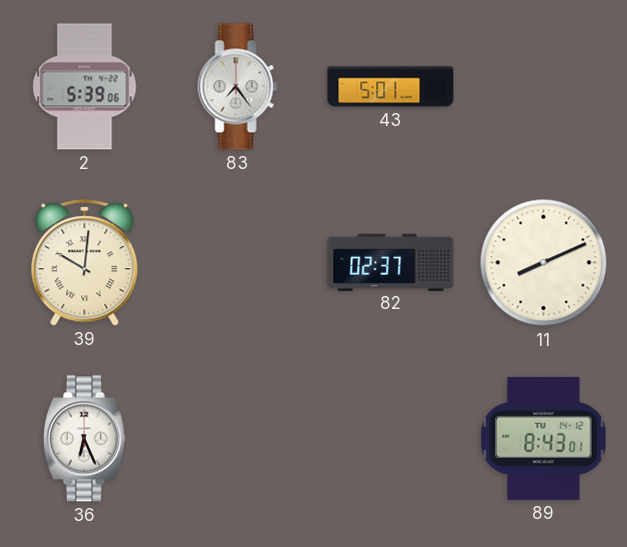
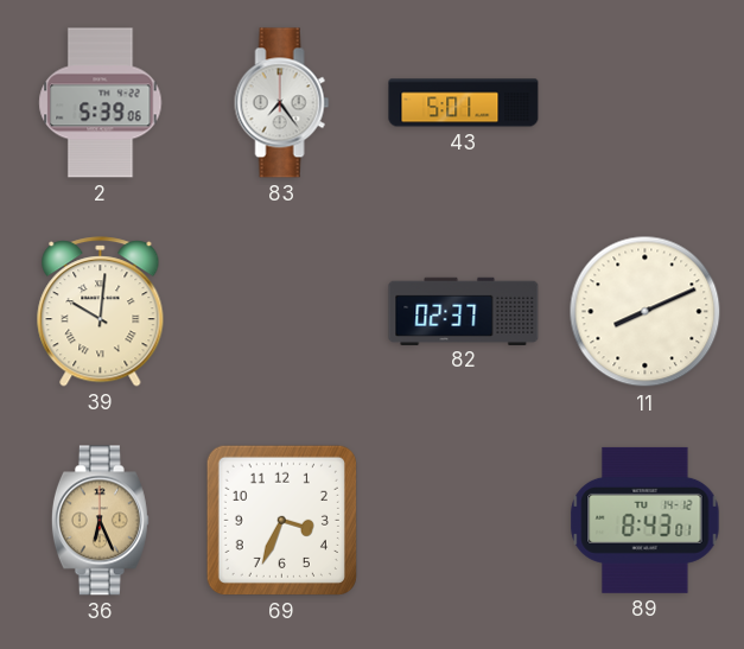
36 dial: white -> champagne (100, 521)
69: none -> 3:34 (281, 520)
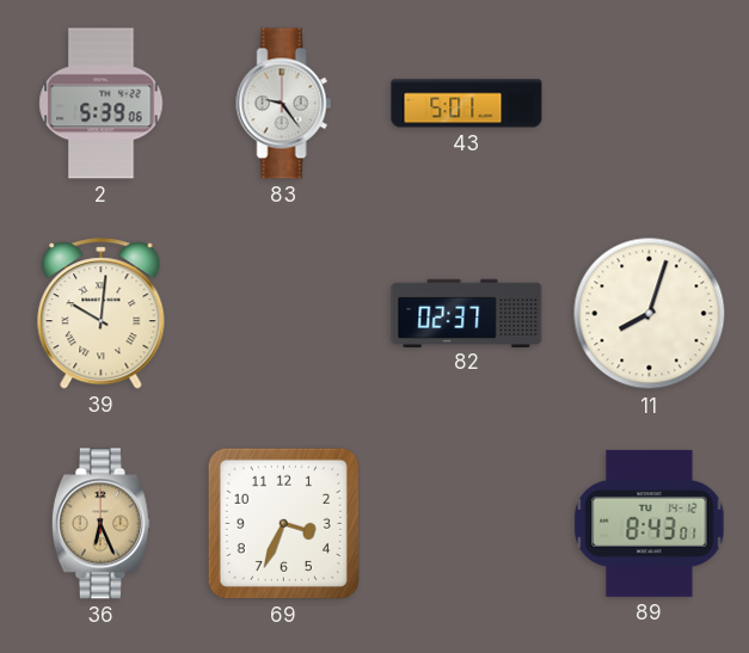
83: 7:24 -> 9:24 (284, 104)
11: 8:11 -> 8:03 (650, 314)
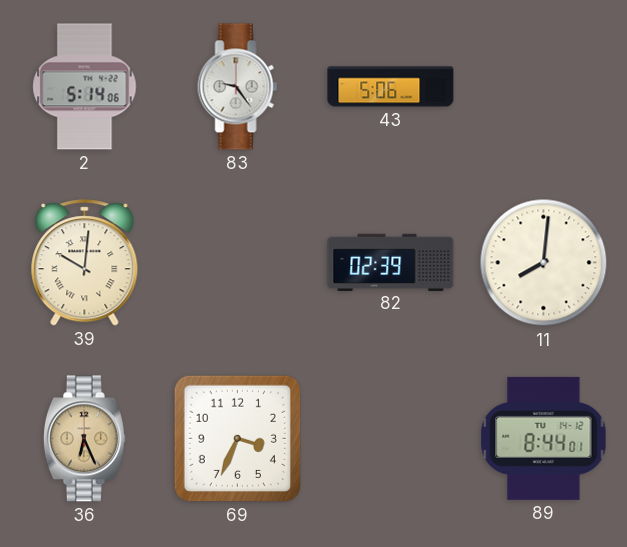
2: 5:39 -> 5:14 (85, 87)
43: 5:01 -> 5:06 (391, 87)
82: 02:37 -> 02:39 (391, 262)
11: 8:03 -> 8:01 (544, 263)
89: 8:43 -> 8:44 (544, 438)
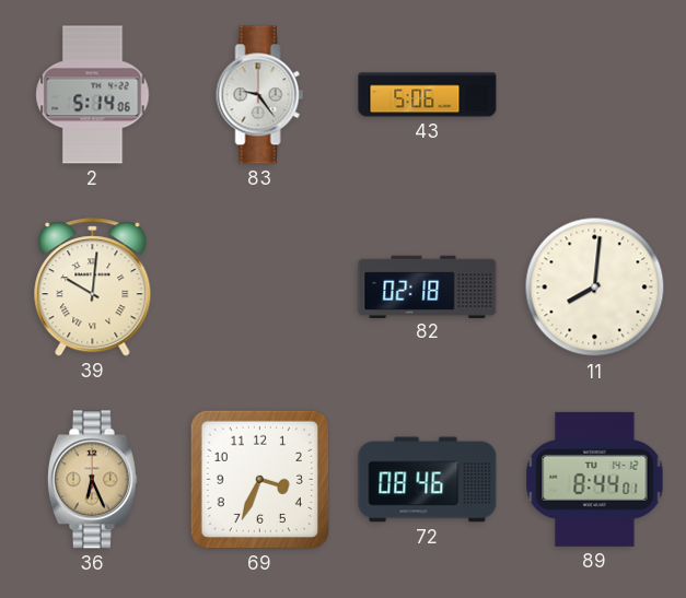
82: 02:39 -> 02:18 (428, 286)
72: none -> 08:46 (428, 480)
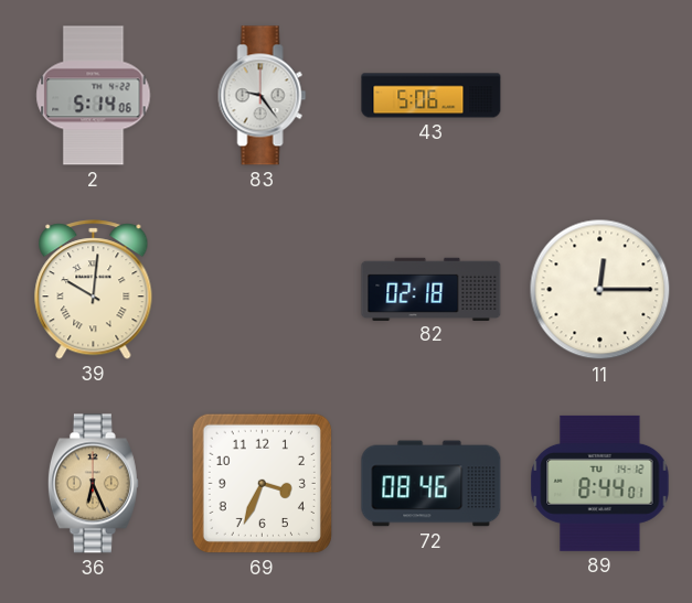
11: 8:01 -> 12:15 (600, 290)
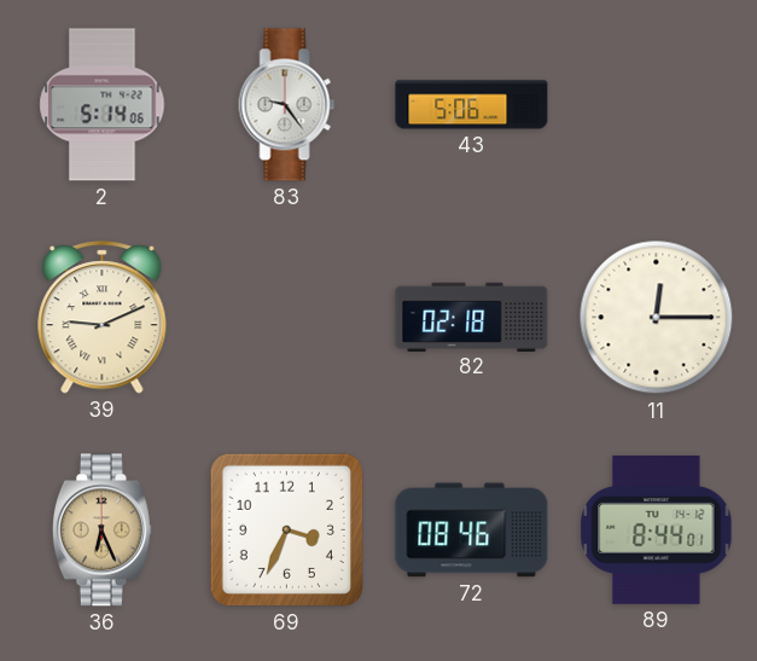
39: 10:01 -> 9:11 (103, 318)
